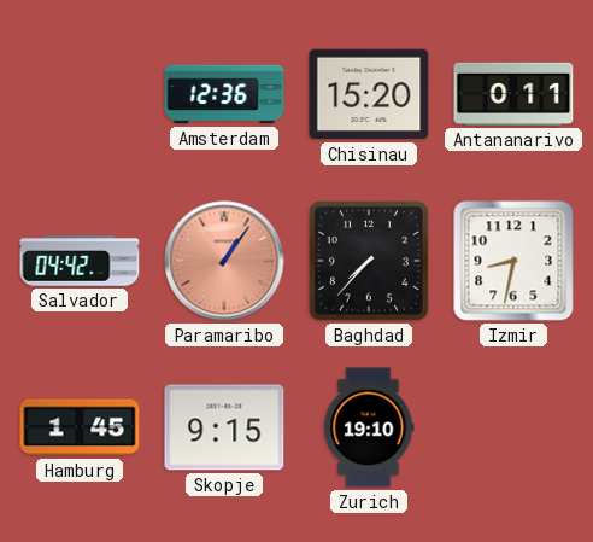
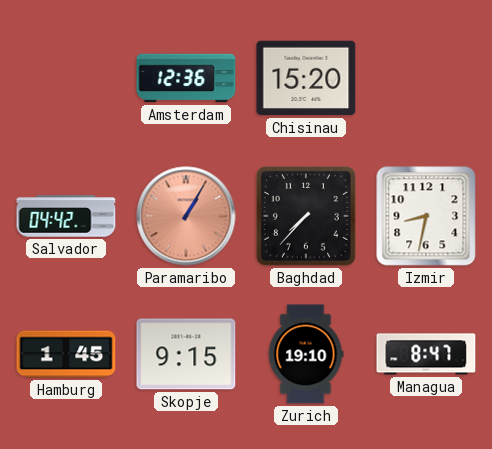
Antananarivo: 0:11 -> none (513, 94)
Paramaribo: 1:06 -> 1:05 (186, 216)
Managua: none -> 8:47 (426, 354)
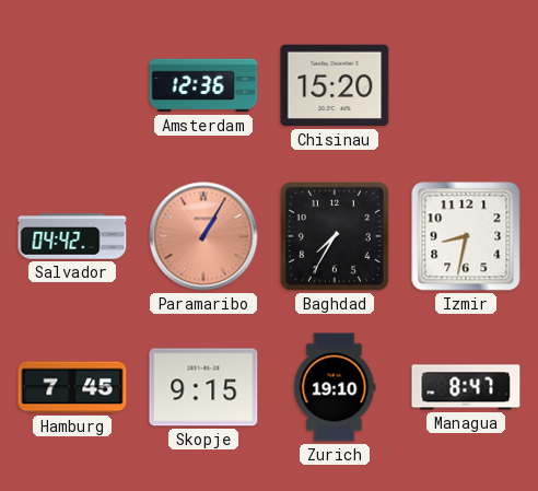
Baghdad: 7:37 -> 7:35 (335, 236)
Hamburg: 1:45 -> 7:45 (72, 387)
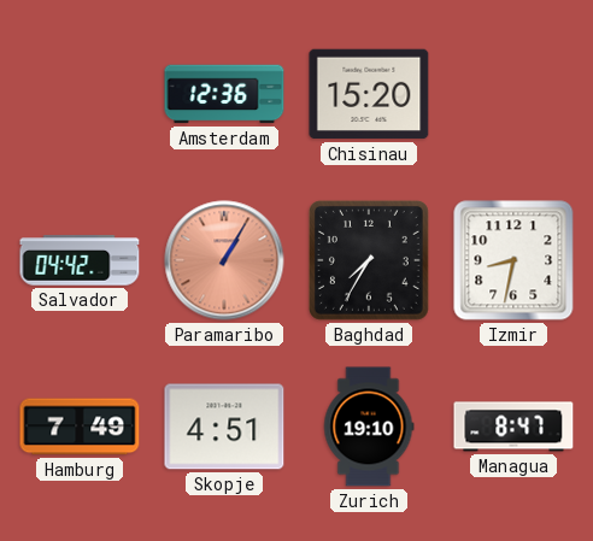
Hamburg: 7:45 -> 7:49 (80, 427)
Skopje: 9:15 -> 4:51 (224, 427)
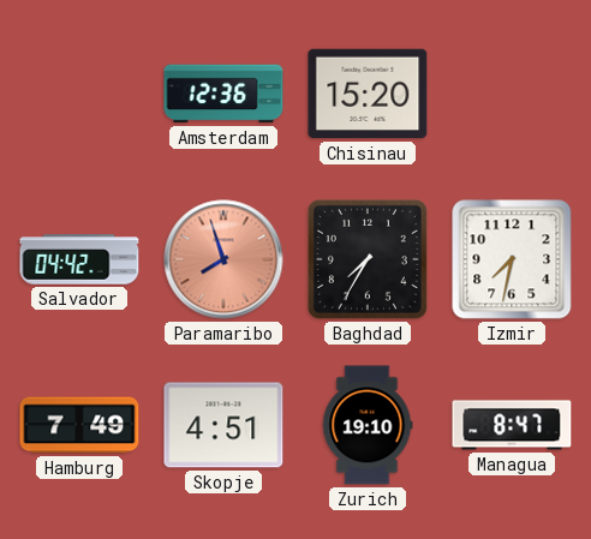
Paramaribo: 1:05 -> 7:57 (223, 259)
Izmir: 8:32 -> 7:32 (512, 259)
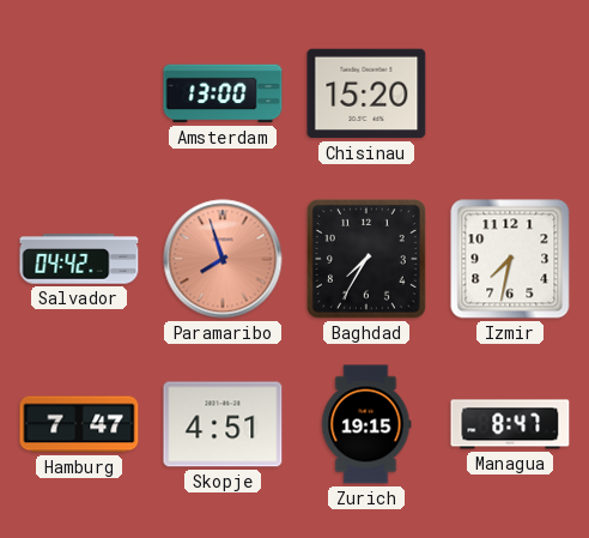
Amsterdam: 12:36 -> 13:00 (223, 93)
Hamburg: 7:49 -> 7:47 (79, 424)
Zurich: 19:10 -> 19:15 (366, 424)
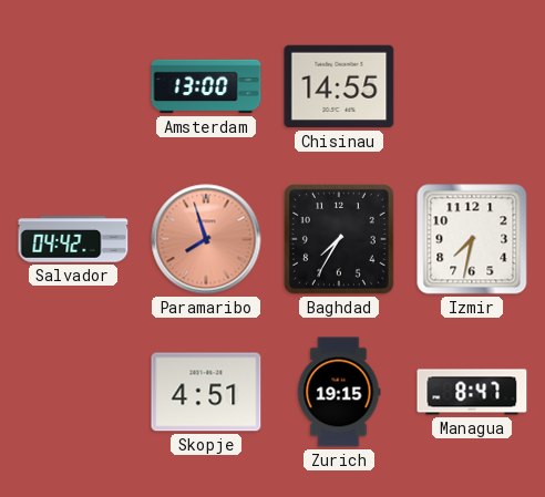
Chisinau: 15:20 -> 14:55 (339, 86)
Hamburg: 7:47 -> none (79, 424)
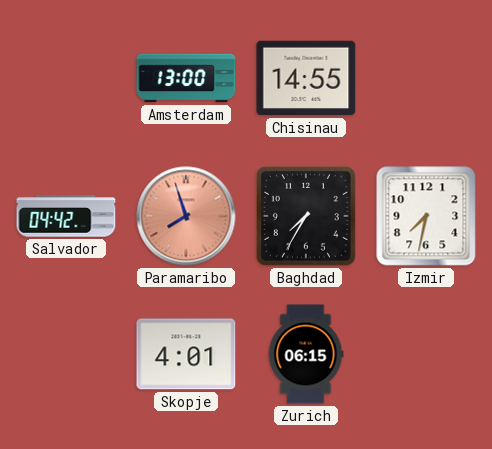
Skopje: 4:51 -> 4:01 (186, 354)
Zurich: 19:15 -> 06:15 (306, 354)
Managua: 8:47 -> none (472, 392)
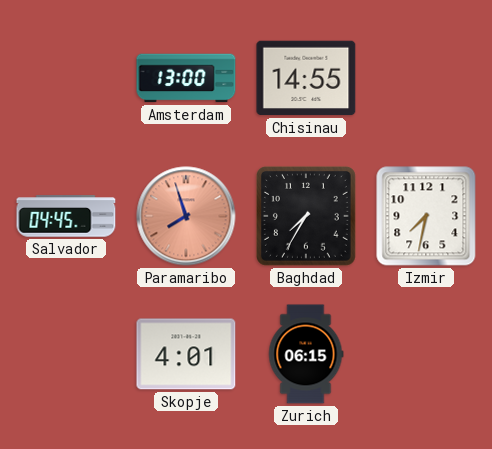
Salvador: 04:42 -> 04:45 (66, 216)
